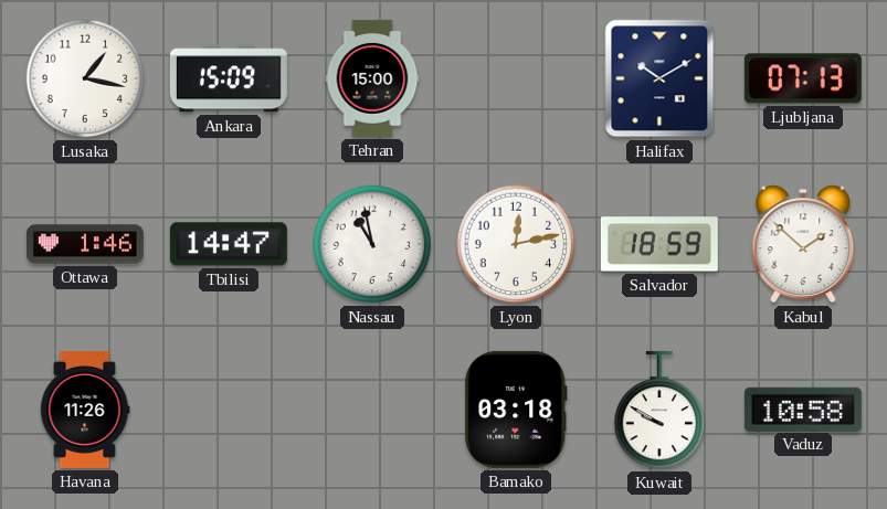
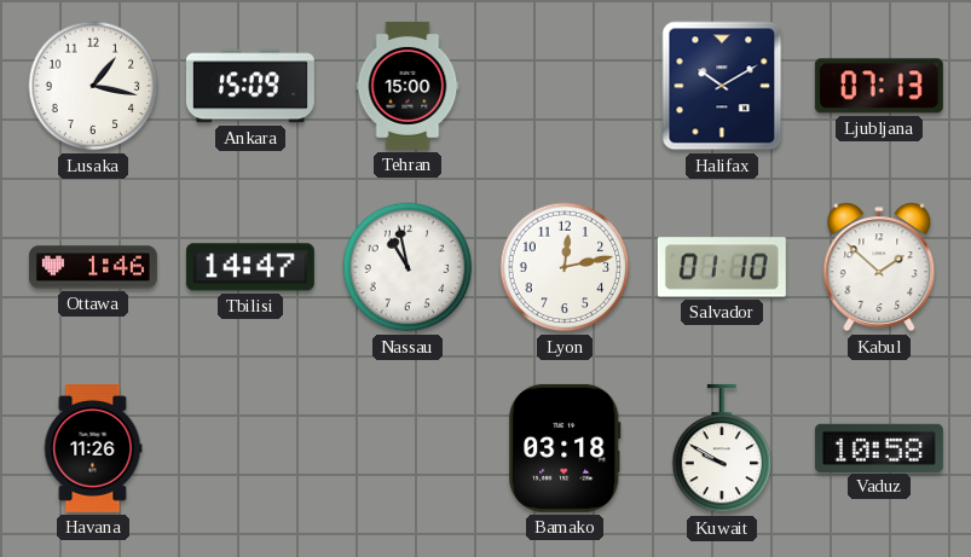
Salvador: 18:59 -> 01:10 (722, 267)
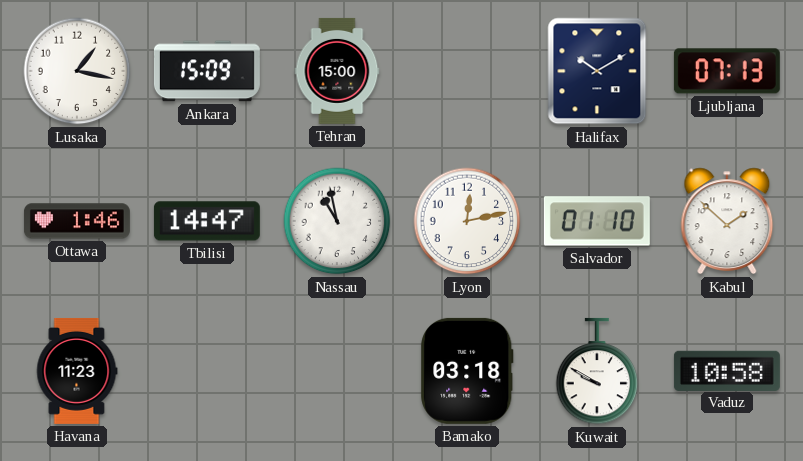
Havana: 11:26 -> 11:23 (77, 371)
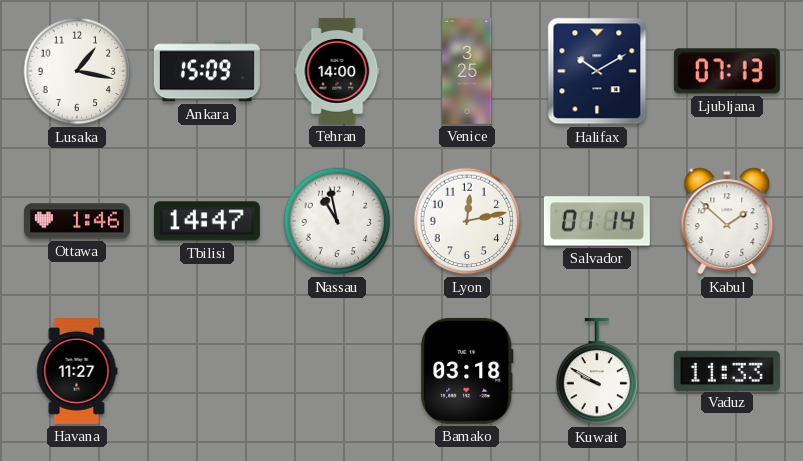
Tehran: 15:00 -> 14:00 (337, 71)
Venice: none -> 3:25 (467, 71)
Salvador: 01:10 -> 01:14 (597, 221)
Havana: 11:23 -> 11:27 (77, 371)
Vaduz: 10:58 -> 11:33 (727, 370)
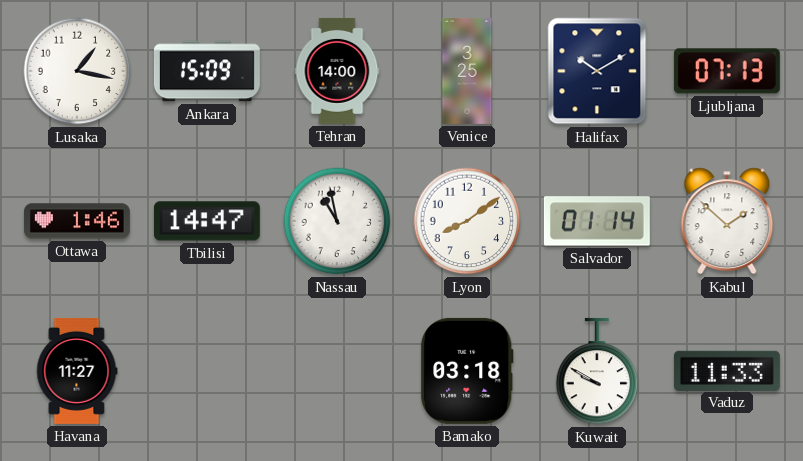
Lyon: 12:13 -> 8:09 (467, 221)
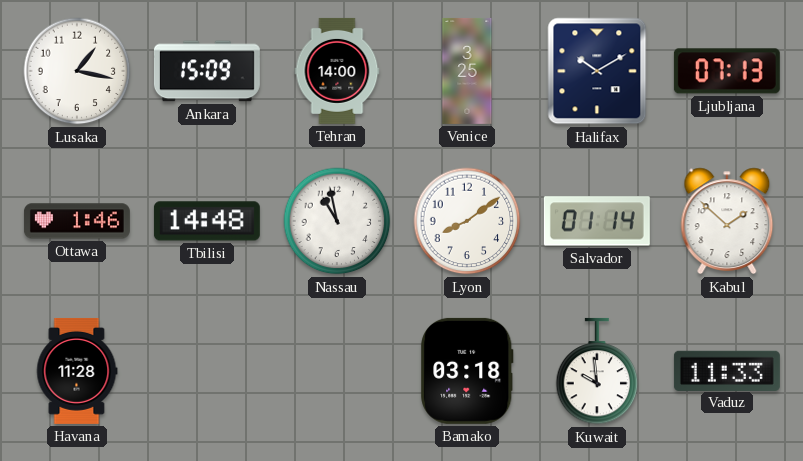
Tbilisi: 14:47 -> 14:48 (207, 221)
Havana: 11:27 -> 11:28 (77, 371)
Kuwait: 9:50 -> 9:59 (597, 371)
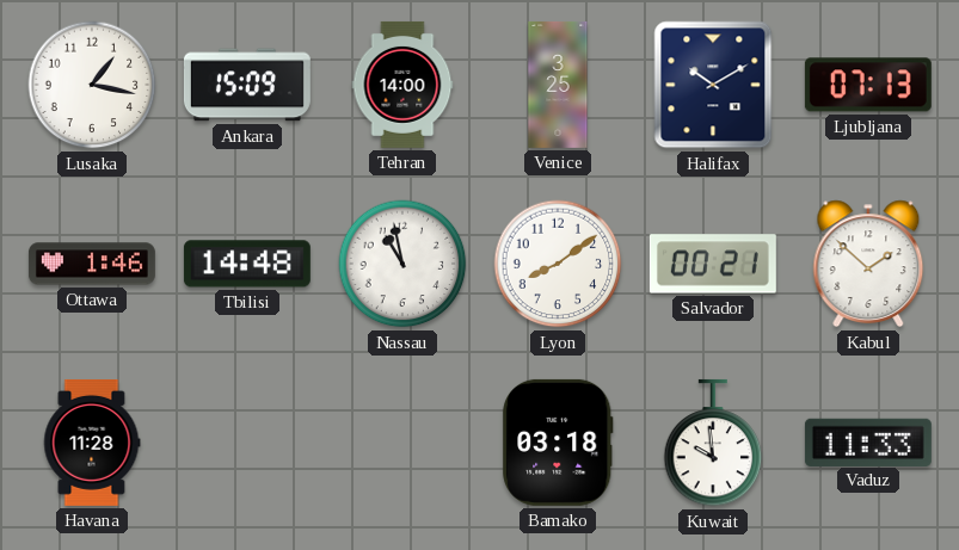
Salvador: 01:14 -> 00:21 (713, 264)
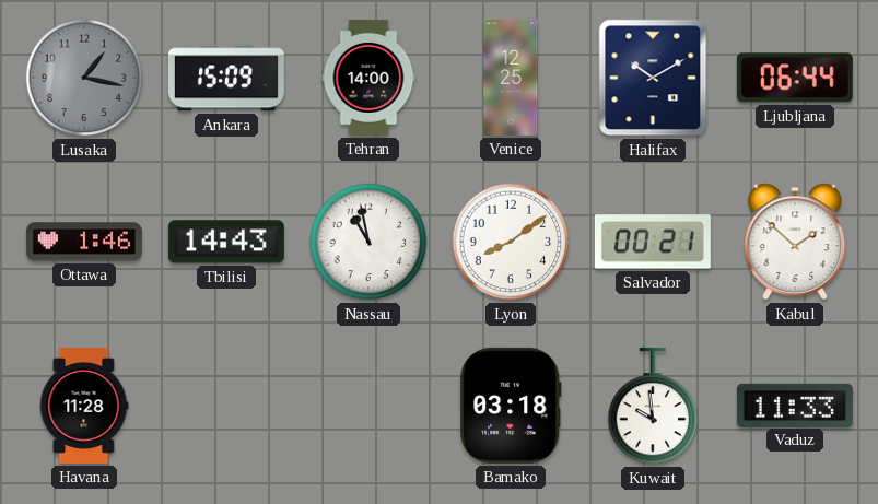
Lusaka dial: white -> grey (84, 78)
Venice: 3:25 -> 12:25 (511, 78)
Ljubljana: 07:13 -> 06:44 (795, 78)
Tbilisi: 14:48 -> 14:43 (226, 242)
